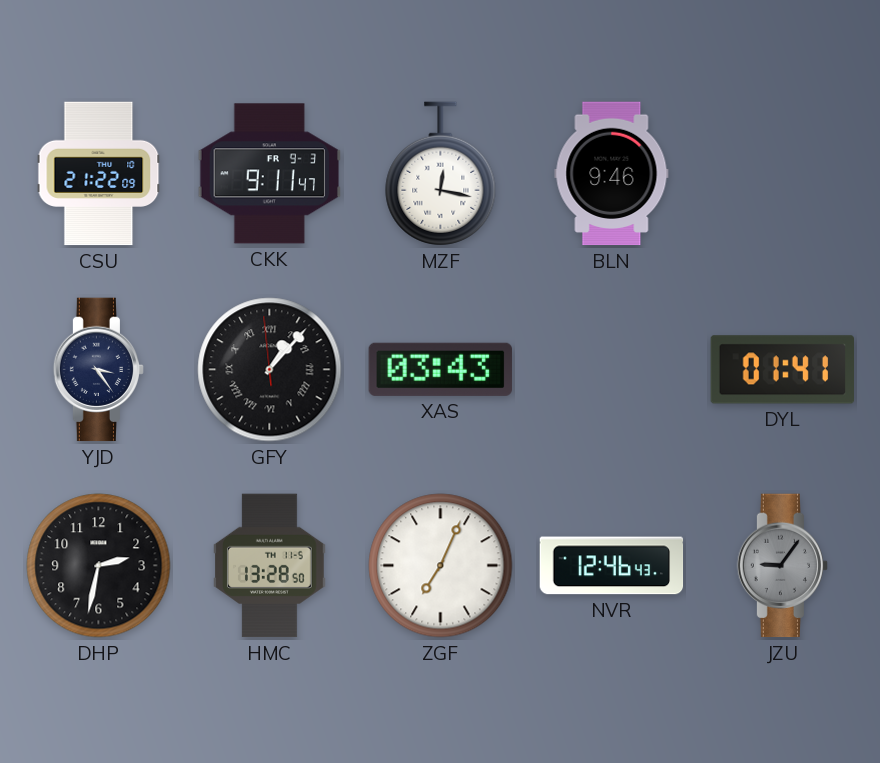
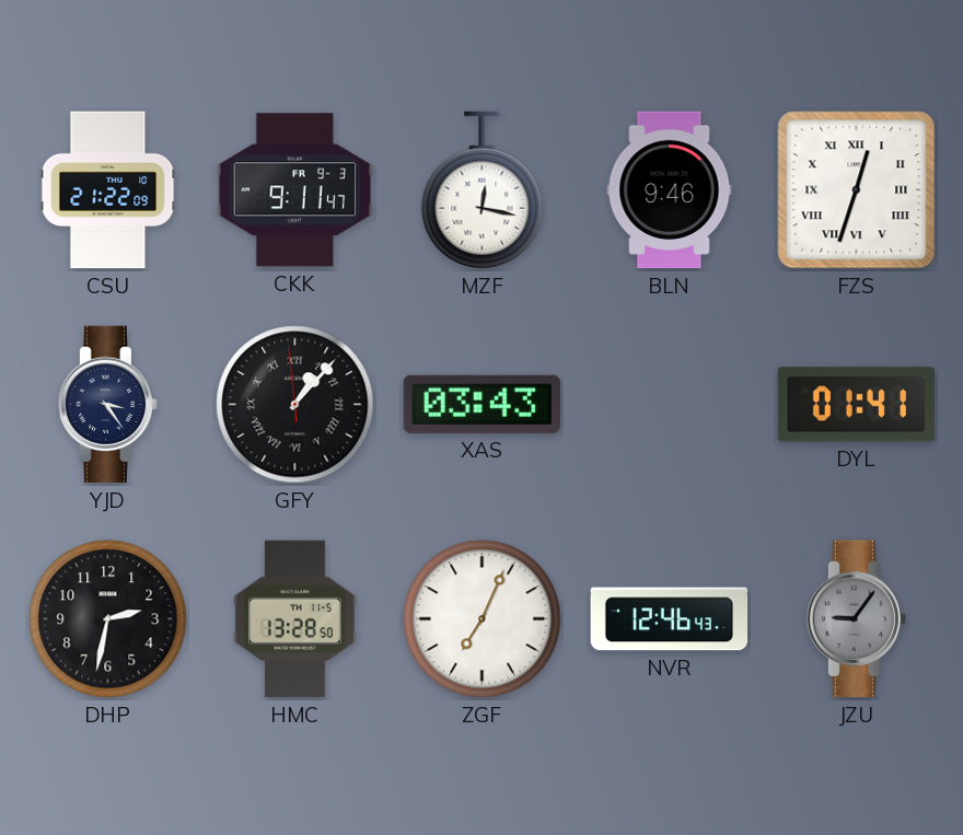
FZS: none -> 12:33 (857, 190)
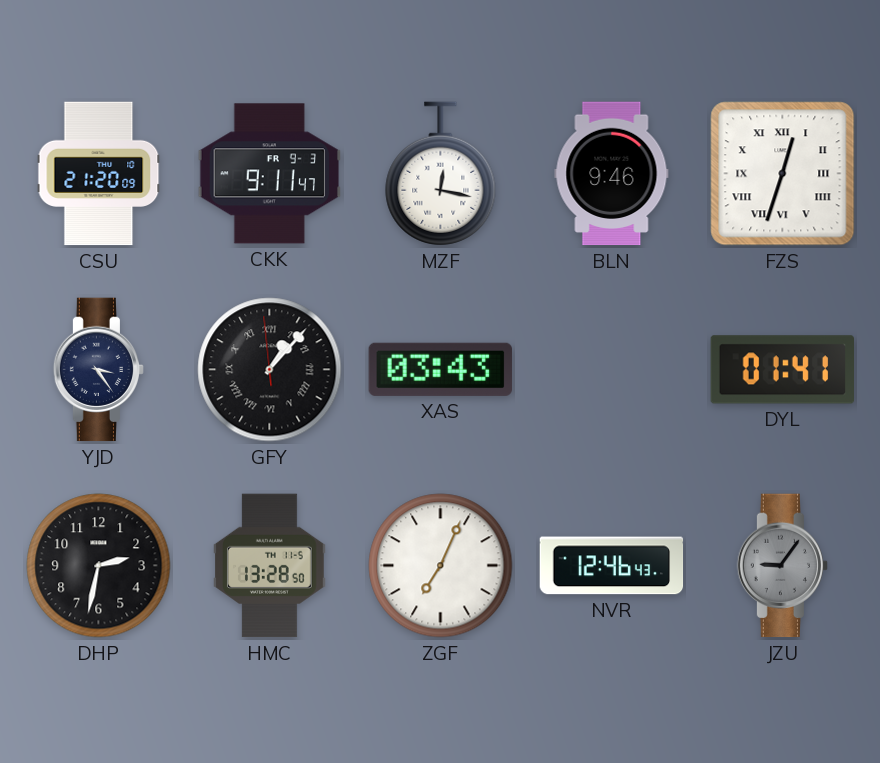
CSU: 21:22 -> 21:20 (99, 174)
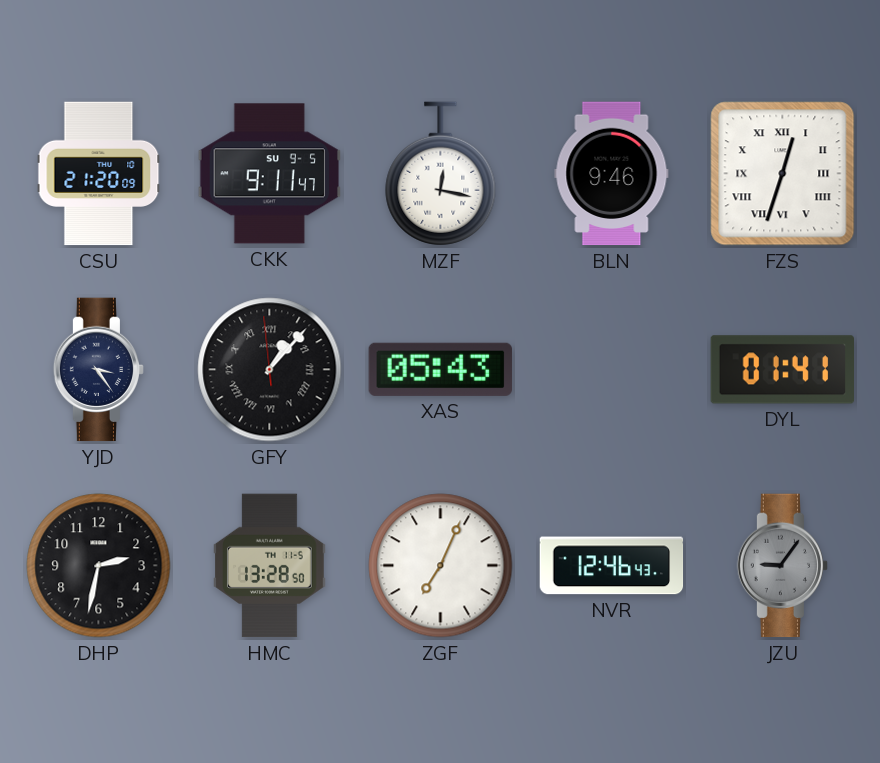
CKK date: FR 9-3 -> SU 9-5 (269, 174)
XAS: 03:43 -> 05:43 (440, 369)
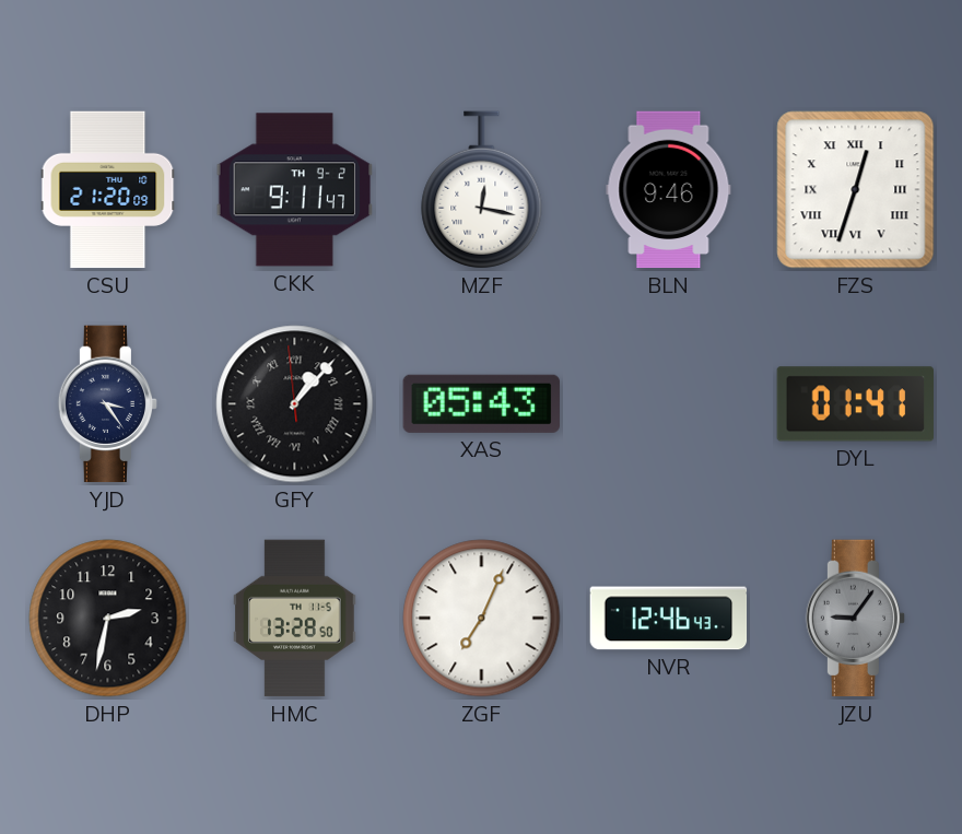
CKK date: SU 9-5 -> TH 9-2 (294, 190)
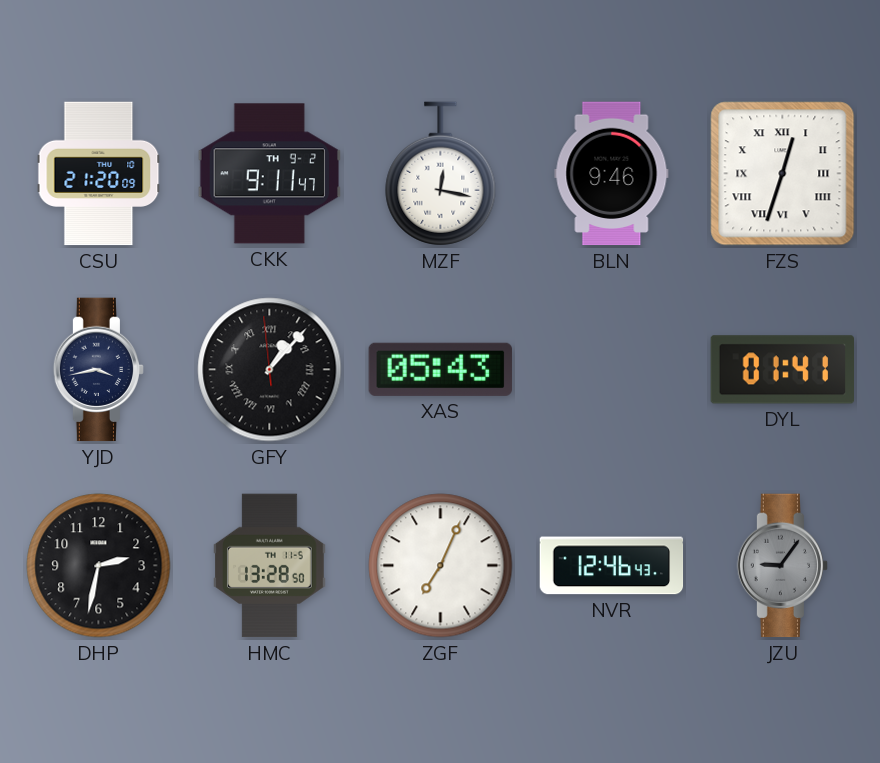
YJD: 3:24 -> 3:43 (99, 370)
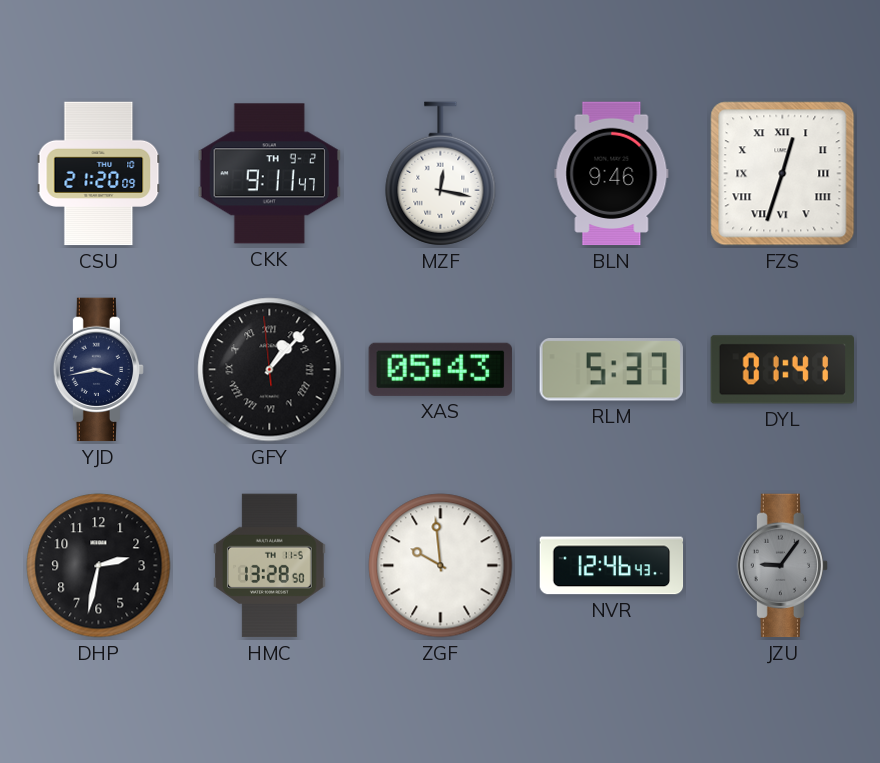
RLM: none -> 5:37 (611, 370)
ZGF: 7:04 -> 9:59 (441, 566)
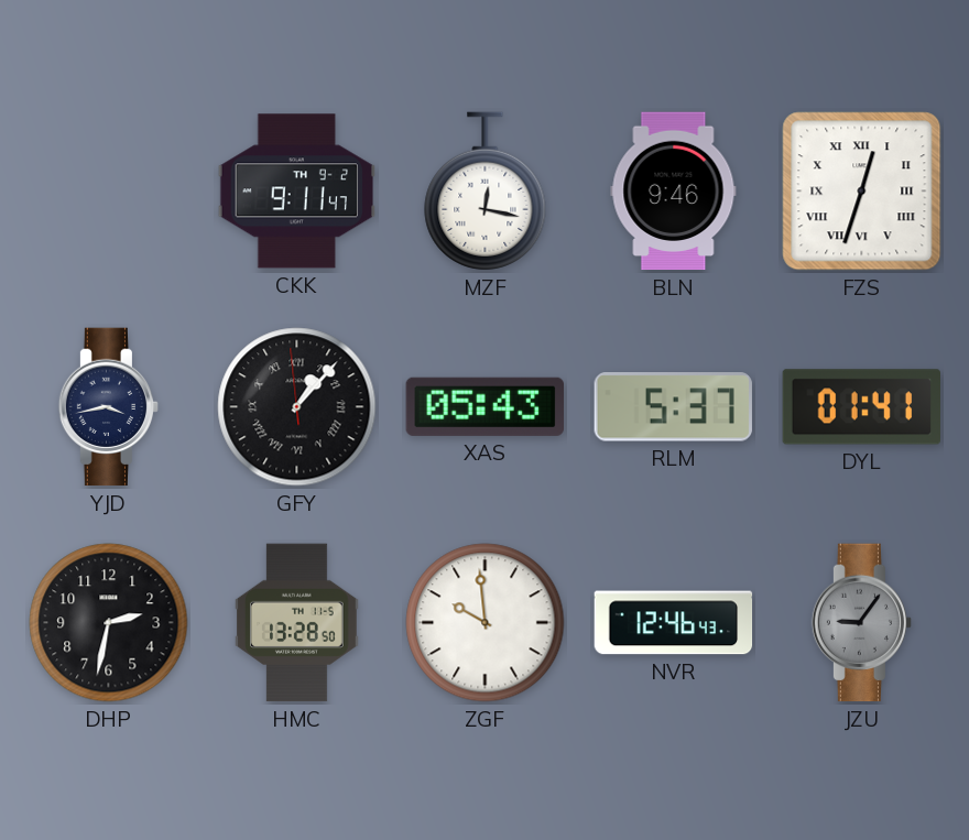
CSU: 21:20 -> none (99, 174)
